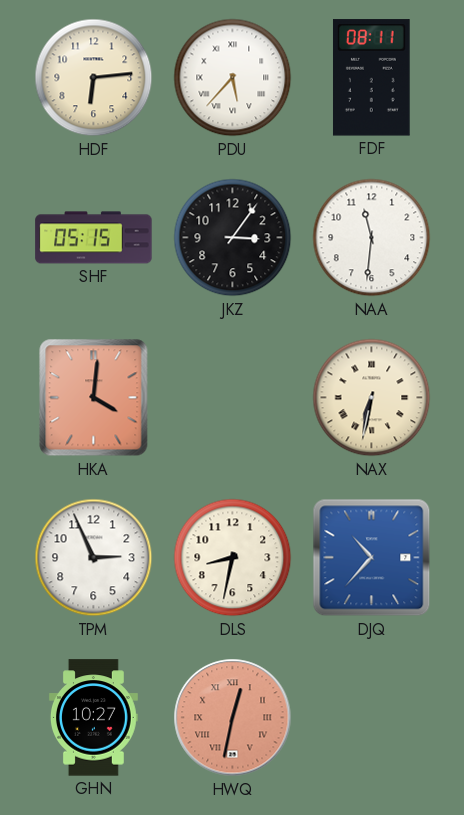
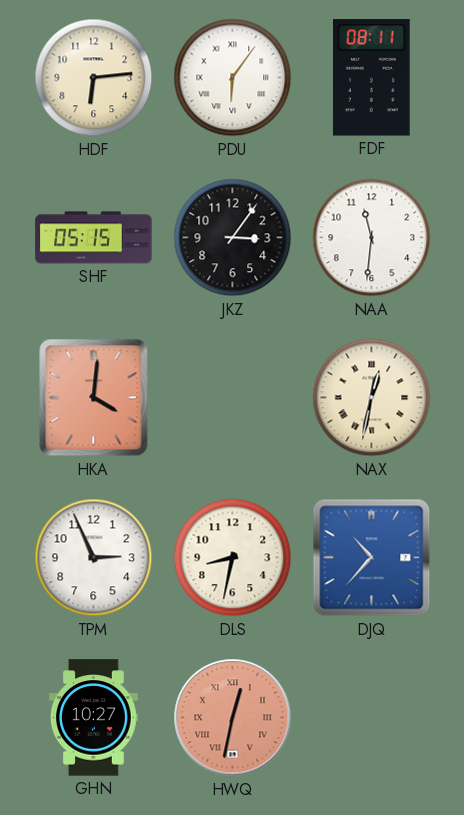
PDU: 5:37 -> 6:06 (233, 78)
NAX: 6:32 -> 12:32 (372, 398)
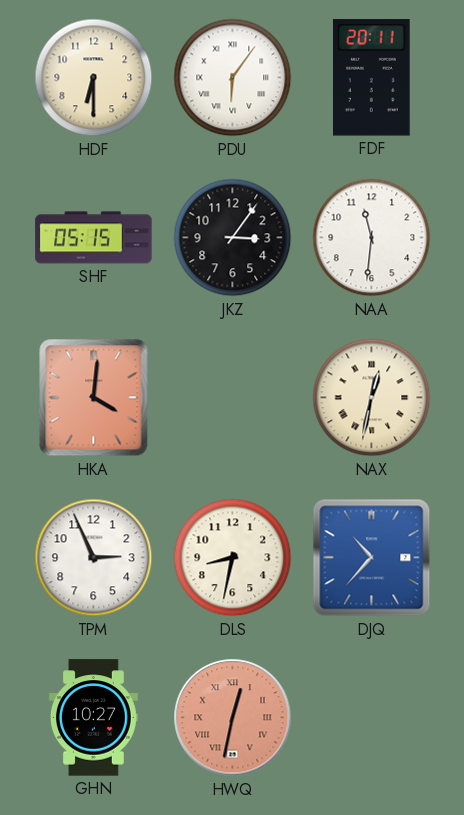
HDF: 6:14 -> 6:30 (94, 78)
FDF: 08:11 -> 20:11 (371, 78)
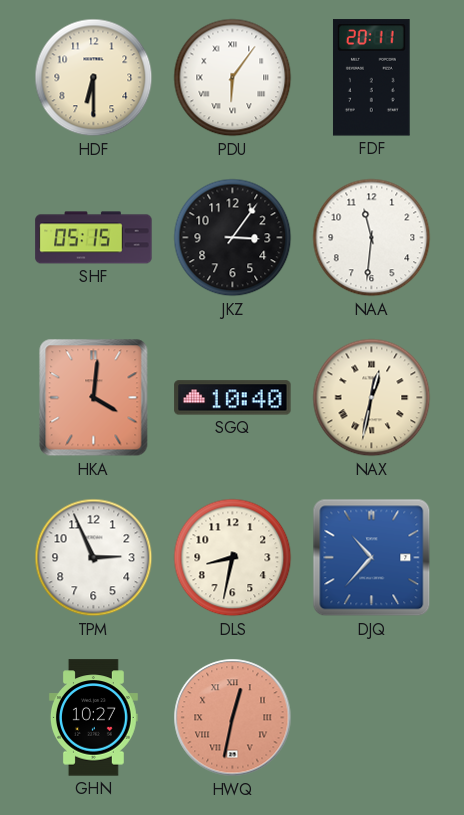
SGQ: none -> 10:40 (233, 398)
